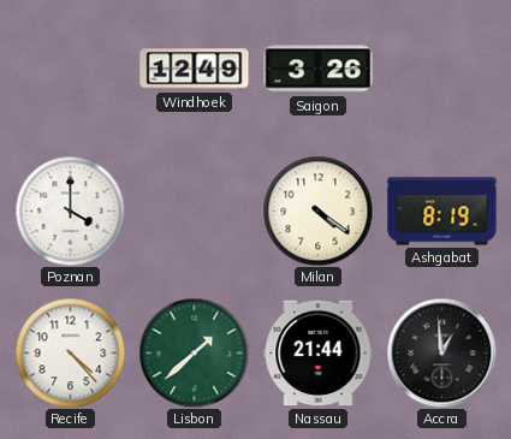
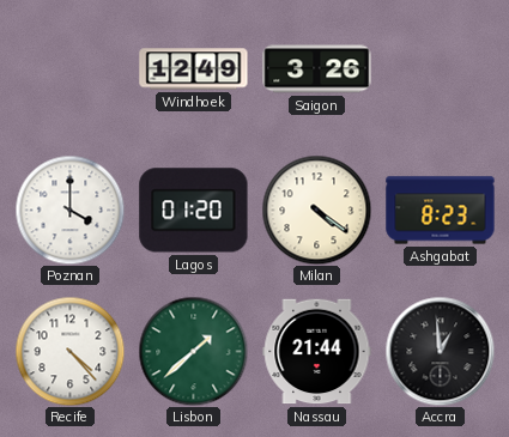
Lagos: none -> 01:20 (194, 211)
Ashgabat: 8:19 -> 8:23 (441, 211)
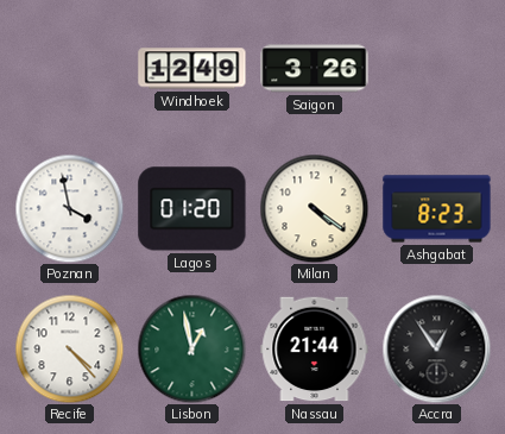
Poznan: 4:00 -> 3:58 (69, 208)
Lisbon: 1:38 -> 12:58 (191, 348)
Accra: 12:59 -> 12:54 (436, 348)
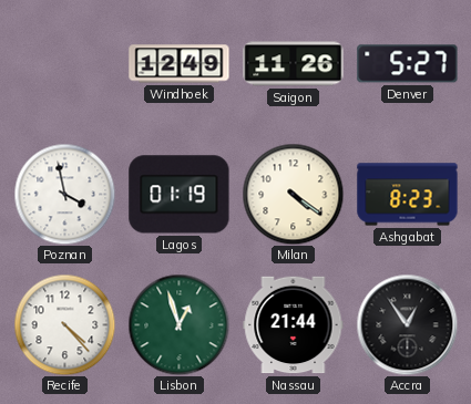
Saigon: 3:26 -> 11:26 (294, 64)
Denver: none -> 5:27 (408, 64)
Lagos: 01:20 -> 01:19 (180, 195)
Lisbon: 12:58 -> 12:57 (178, 324)
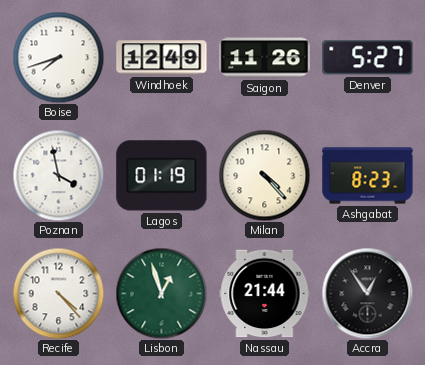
Boise: none -> 7:42 (58, 57)
Milan: 4:21 -> 4:23 (264, 175)
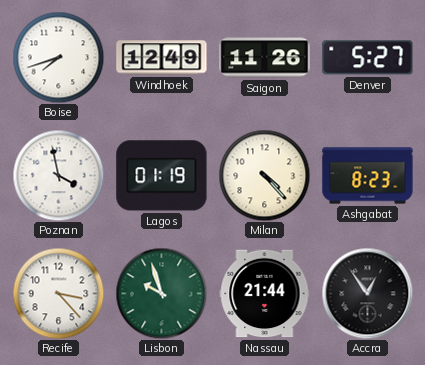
Recife: 4:23 -> 3:23 (58, 293)
Lisbon: 12:57 -> 9:57 (161, 293)
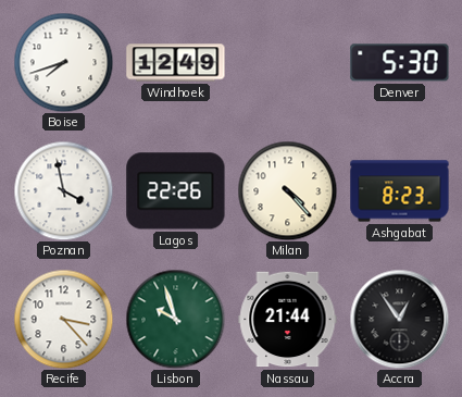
Saigon: 11:26 -> none (265, 58)
Denver: 5:27 -> 5:30 (400, 63)
Lagos: 01:19 -> 22:26 (176, 191)
